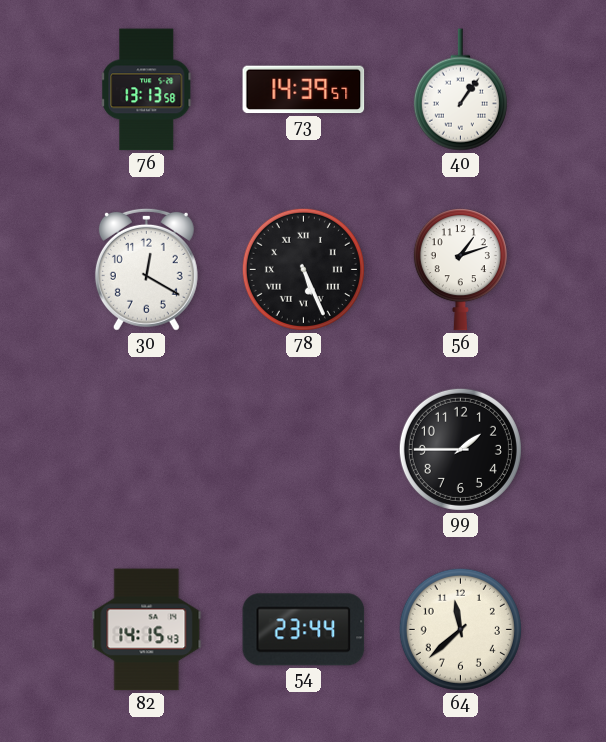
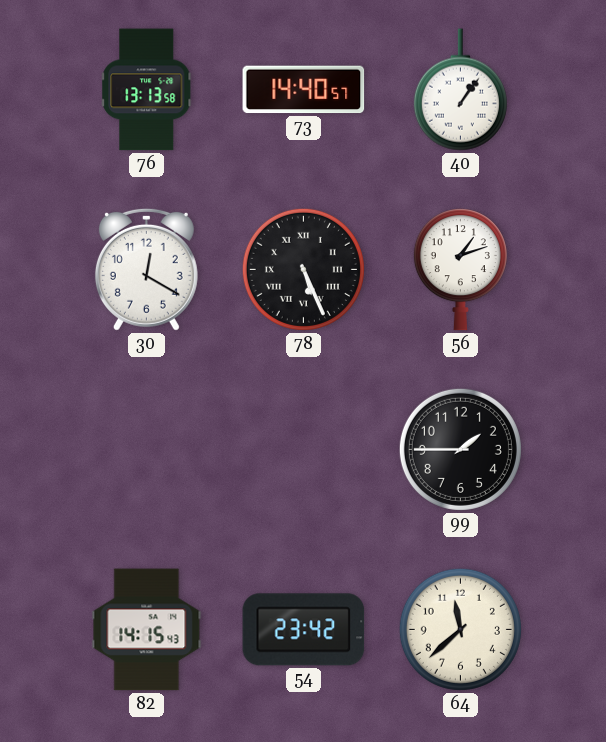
73: 14:39 -> 14:40 (304, 90)
54: 23:44 -> 23:42 (304, 630)
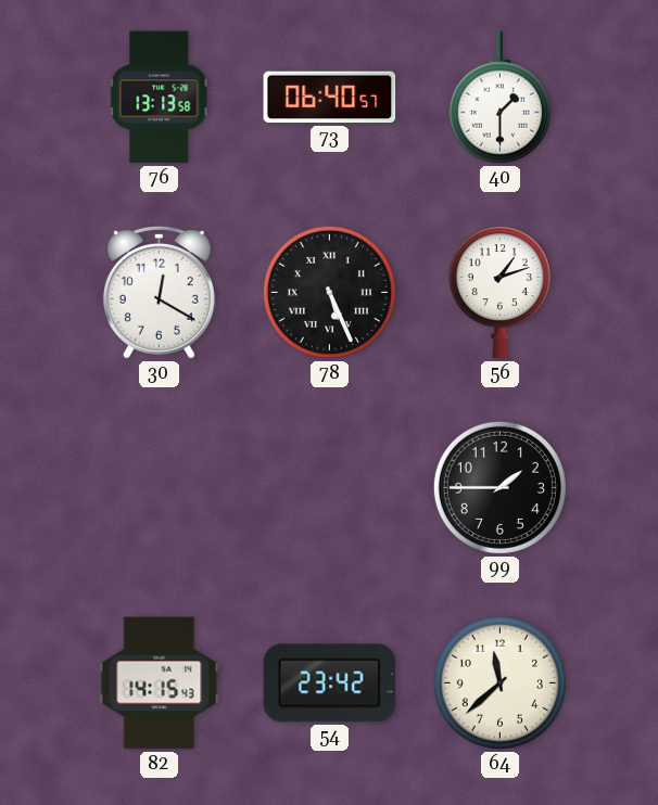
73: 14:40 -> 06:40 (330, 98)
40: 1:06 -> 1:30 (499, 98)
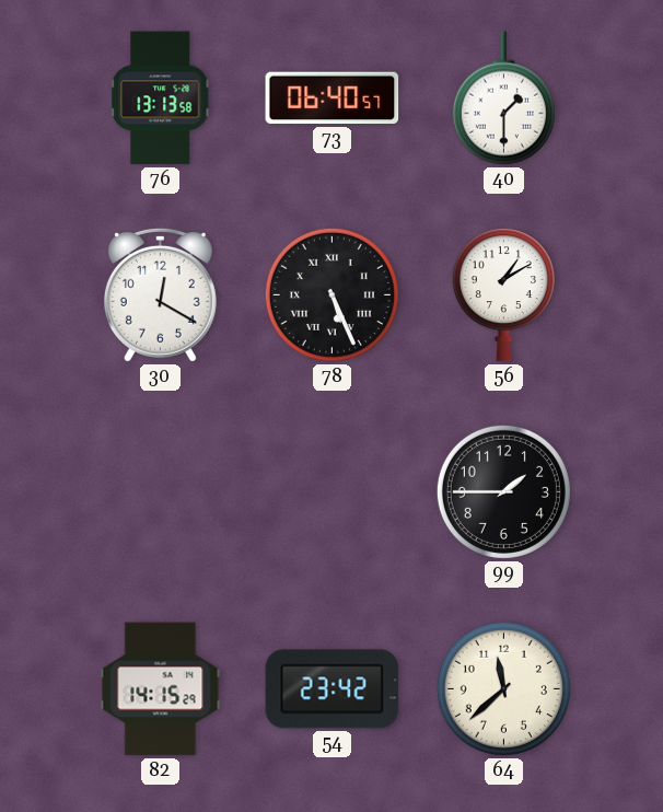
56: 1:12 -> 1:10 (503, 295)
82: 14:15:43 -> 14:15:29 (161, 689)
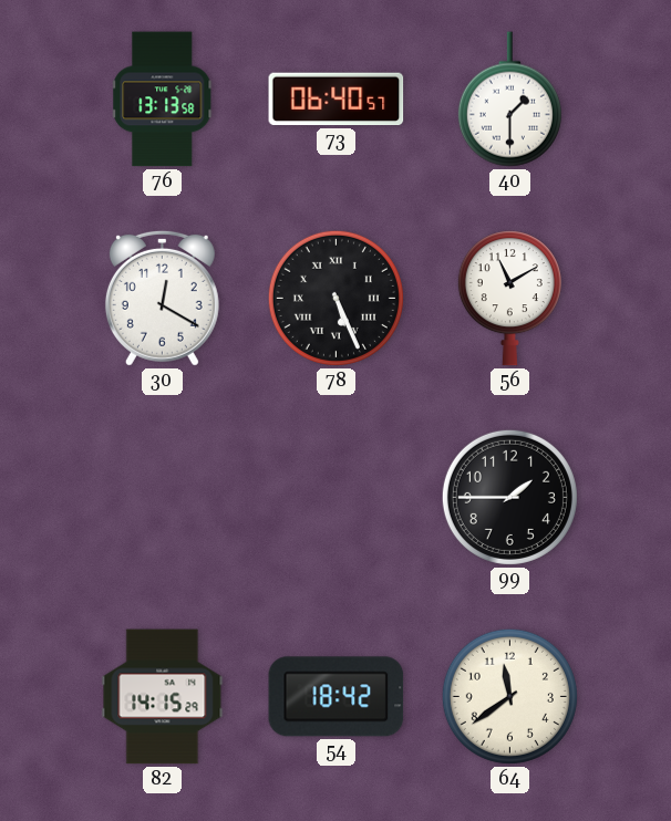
56: 1:10 -> 11:10 (509, 299)
54: 23:42 -> 18:42 (337, 697)
64: 11:38 -> 11:39 (509, 696)
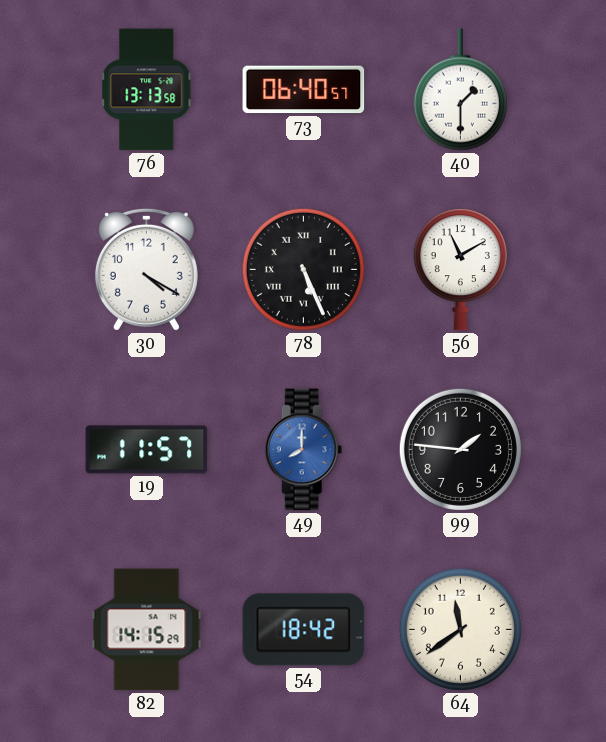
30: 12:20 -> 4:20 (146, 269)
19: none -> 11:57 (147, 450)
49: none -> 8:00 (304, 450)
99: 1:45 -> 1:46 (460, 449)
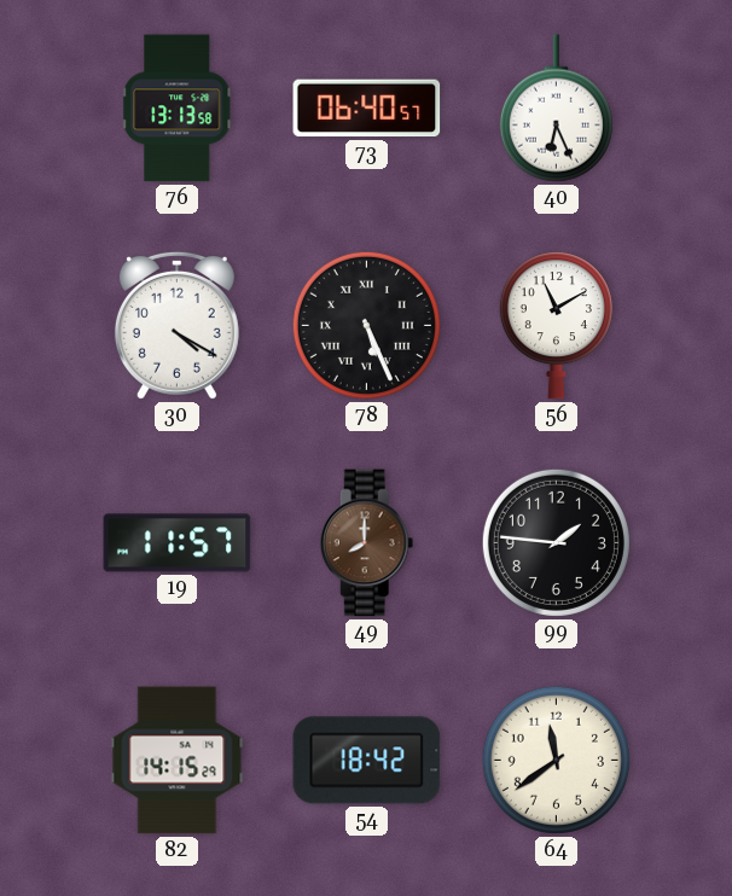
40: 1:30 -> 6:26 (556, 109)
49 dial: blue -> brown (367, 543)
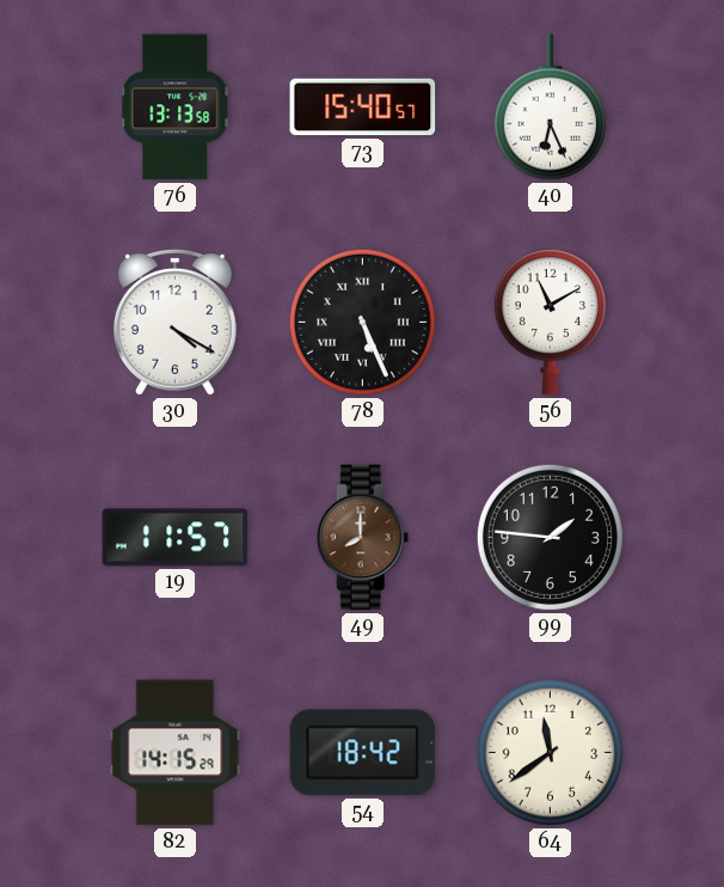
73: 06:40 -> 15:40 (363, 108)
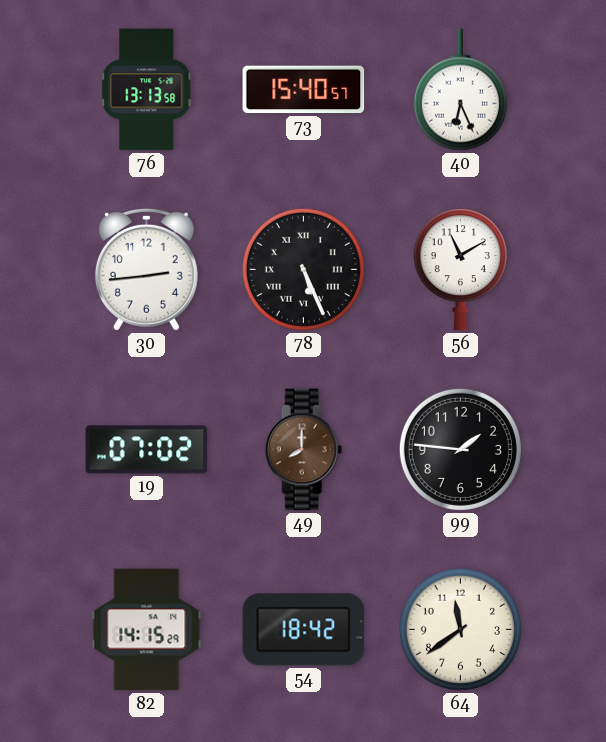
30: 4:20 -> 2:44 (146, 269)
19: 11:57 -> 07:02 (147, 450)
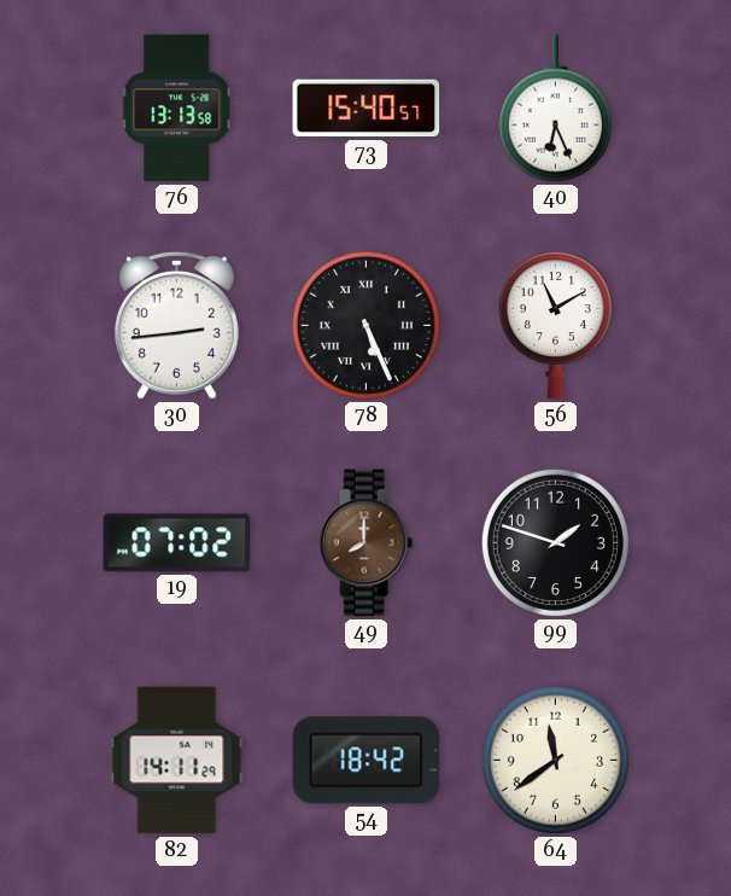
99: 1:46 -> 1:48 (555, 542)
82: 14:15 -> 14:11 (177, 761)
